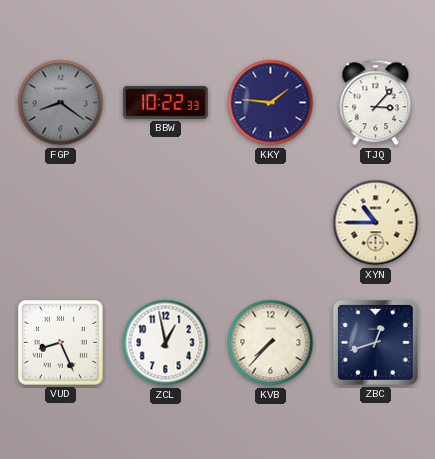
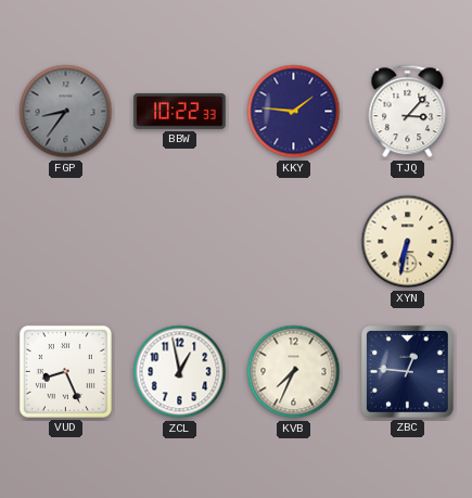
FGP: 8:21 -> 8:36 (66, 112)
XYN: 10:45 -> 6:32 (408, 242)
KVB: 7:37 -> 7:34 (294, 372)
ZBC: 12:42 -> 12:46 (408, 372)
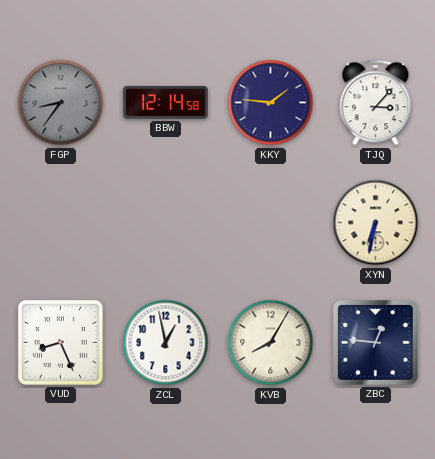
BBW: 10:22 -> 12:14 (166, 102)
KVB: 7:34 -> 8:05 (271, 343)
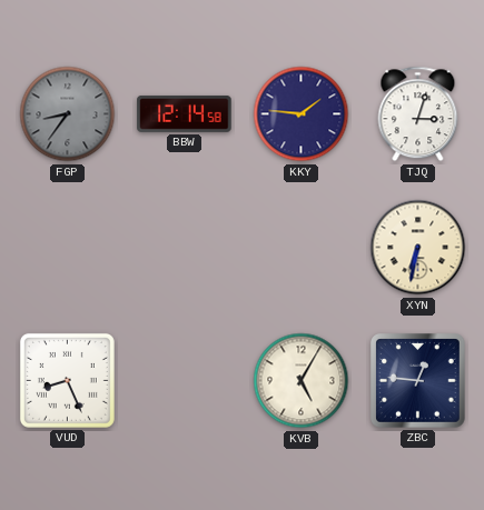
TJQ: 3:07 -> 3:03 (418, 114)
ZCL: 12:58 -> none (166, 343)
KVB: 8:05 -> 5:05 (302, 381)
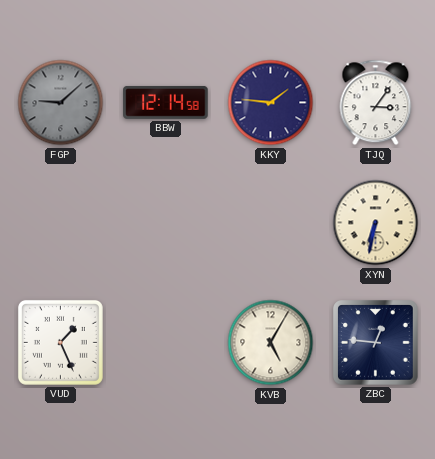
FGP: 8:36 -> 9:08 (61, 103)
TJQ: 3:03 -> 3:06 (376, 103)
VUD: 8:26 -> 1:26 (60, 342)
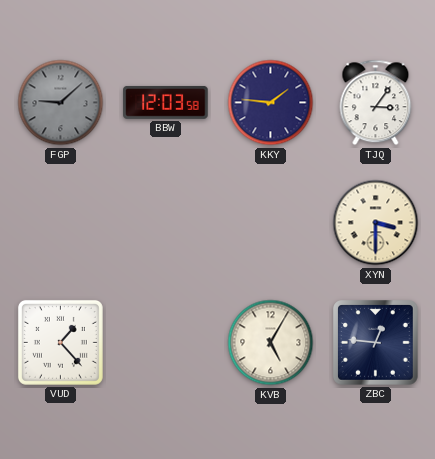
BBW: 12:14 -> 12:03 (166, 102)
XYN: 6:32 -> 3:30 (376, 223)
VUD: 1:26 -> 1:23 (60, 342)
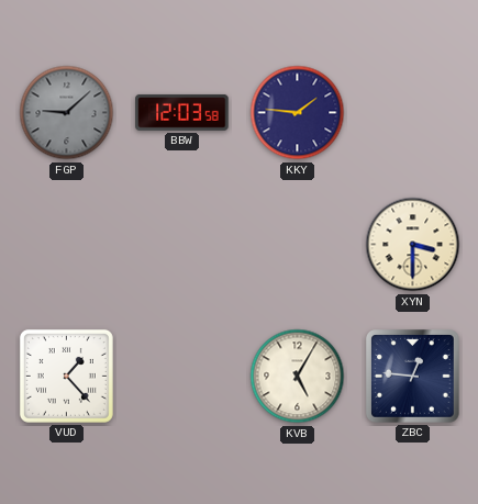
TJQ: 3:06 -> none (376, 103)
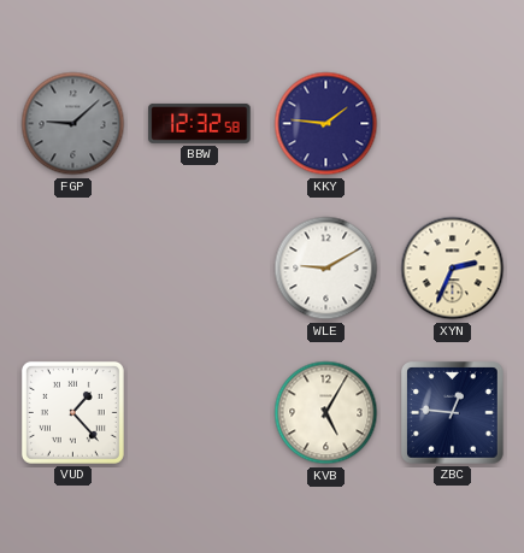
BBW: 12:03 -> 12:32 (200, 123)
WLE: none -> 9:10 (326, 269)
XYN: 3:30 -> 2:34 (453, 269)
